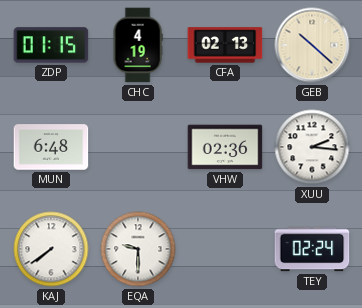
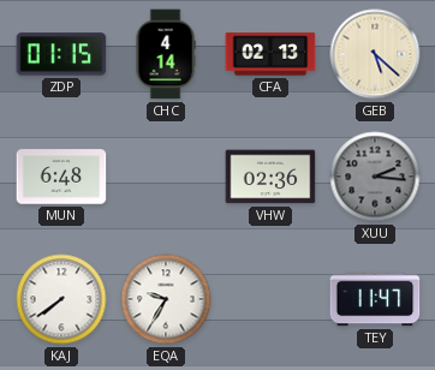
CHC: 4:19 -> 4:14 (166, 54)
GEB: 10:22 -> 5:22 (375, 54)
XUU dial: white -> grey (375, 177)
EQA: 9:30 -> 9:35 (166, 299)
TEY: 02:24 -> 11:47 (375, 299)
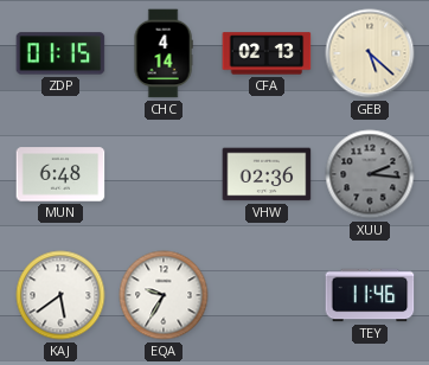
KAJ: 7:39 -> 5:39 (60, 295)
TEY: 11:47 -> 11:46 (370, 295)
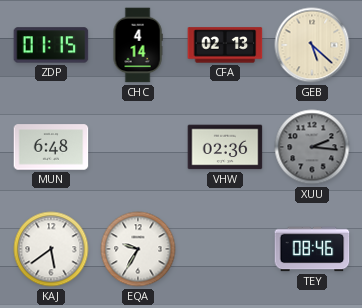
TEY: 11:46 -> 08:46 (312, 249)
